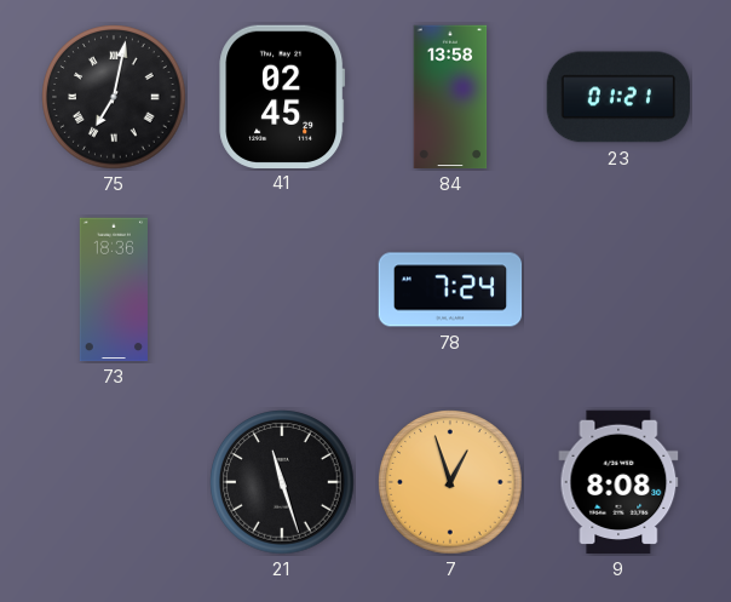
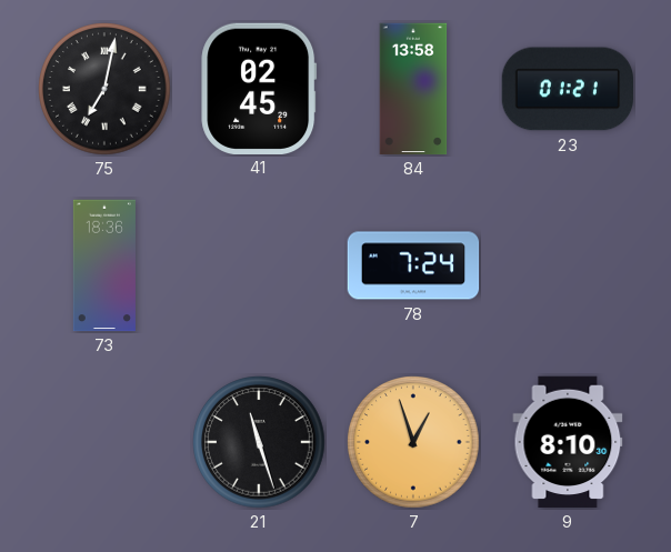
9: 8:08 -> 8:10 (568, 442)
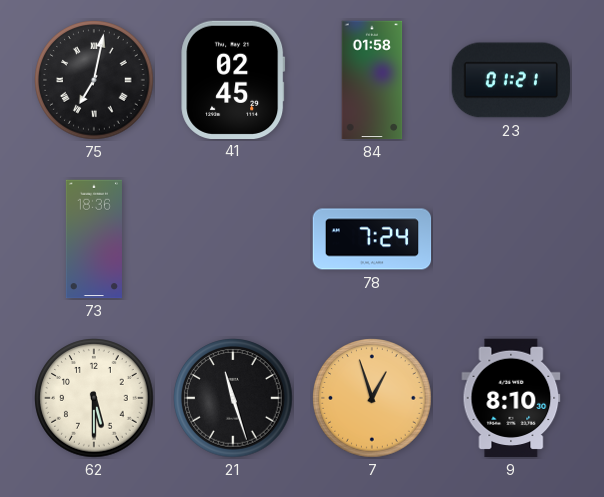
84: 13:58 -> 01:58 (372, 80)
62: none -> 5:30 (94, 398)
